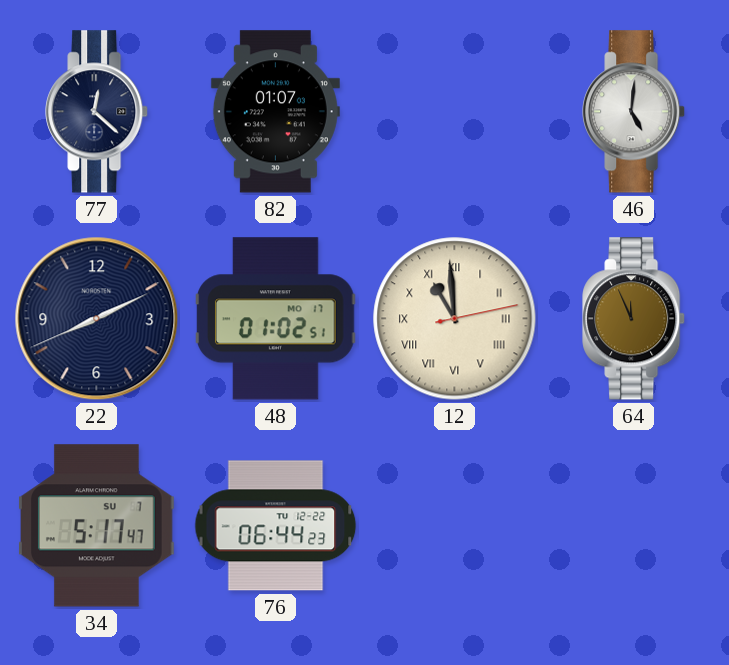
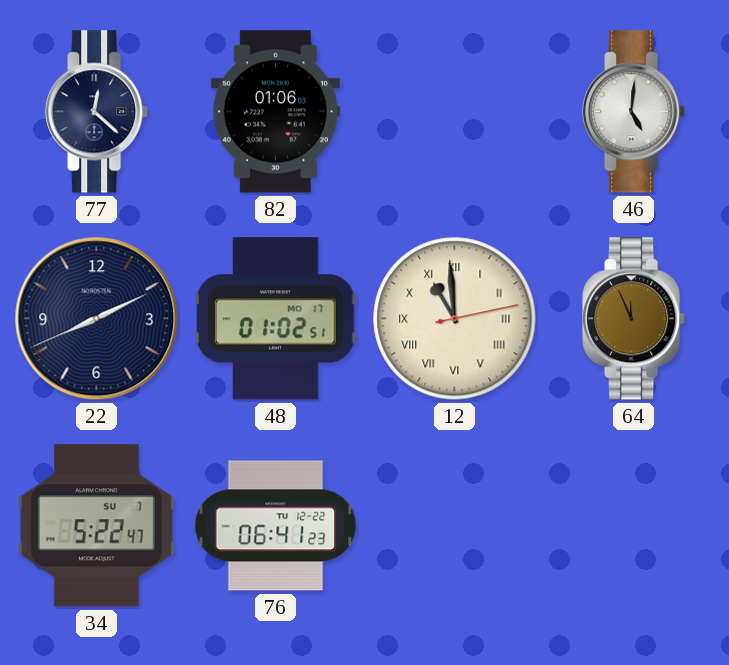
82: 01:07 -> 01:06 (275, 112)
34: 5:17 -> 5:22 (97, 526)
76: 06:44 -> 06:41 (276, 526)
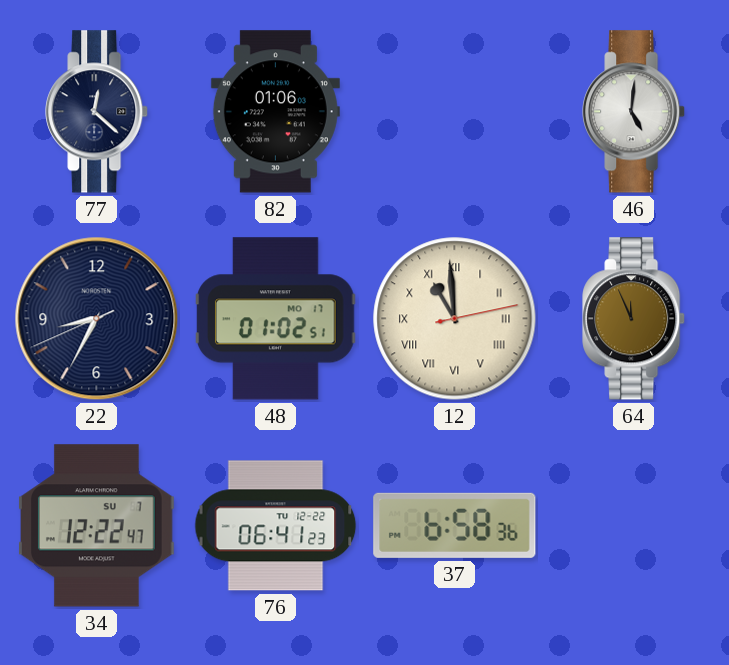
22: 8:10 -> 8:34 (97, 319)
34: 5:22 -> 12:22 (97, 526)
37: none -> 6:58 (455, 525)
